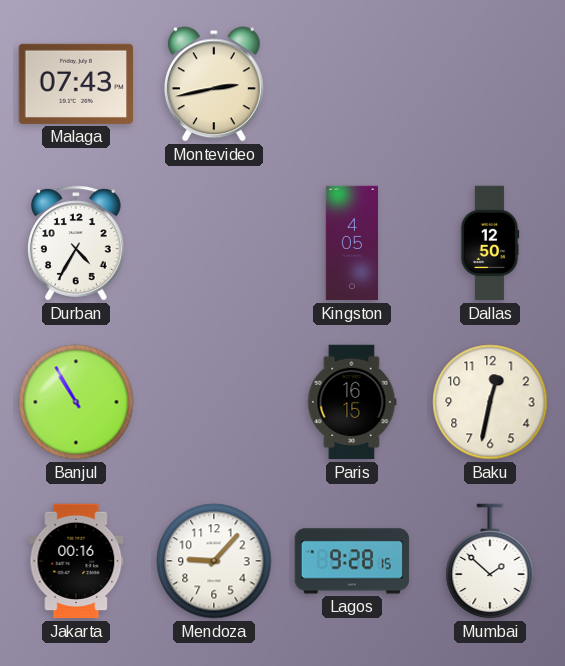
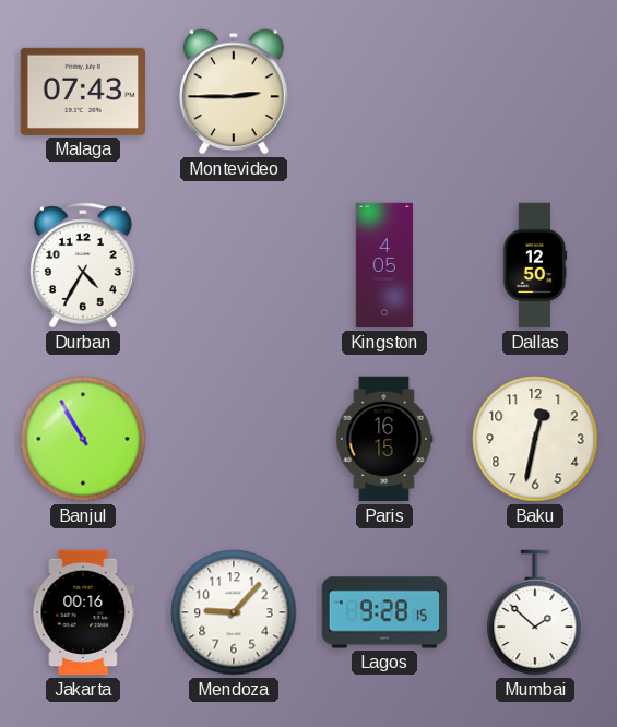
Montevideo: 2:43 -> 2:45 (234, 92)
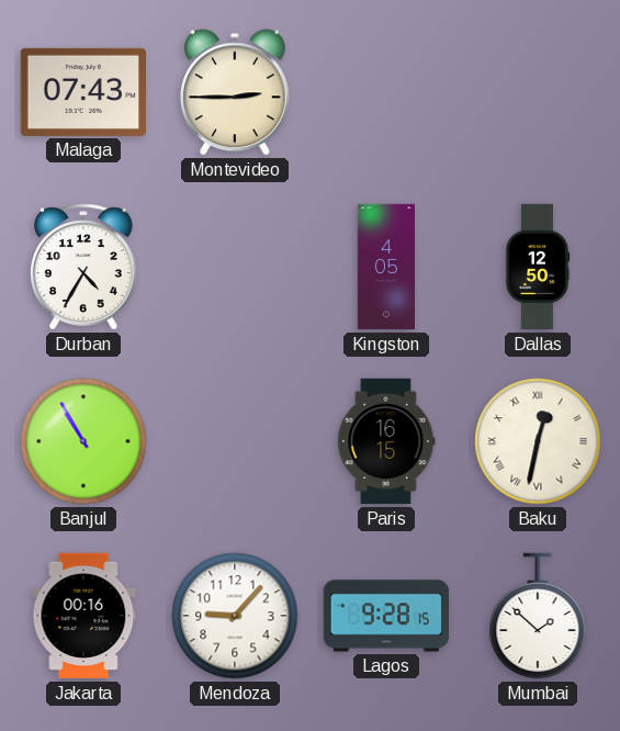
Baku numerals: Arabic -> Roman (538, 441)
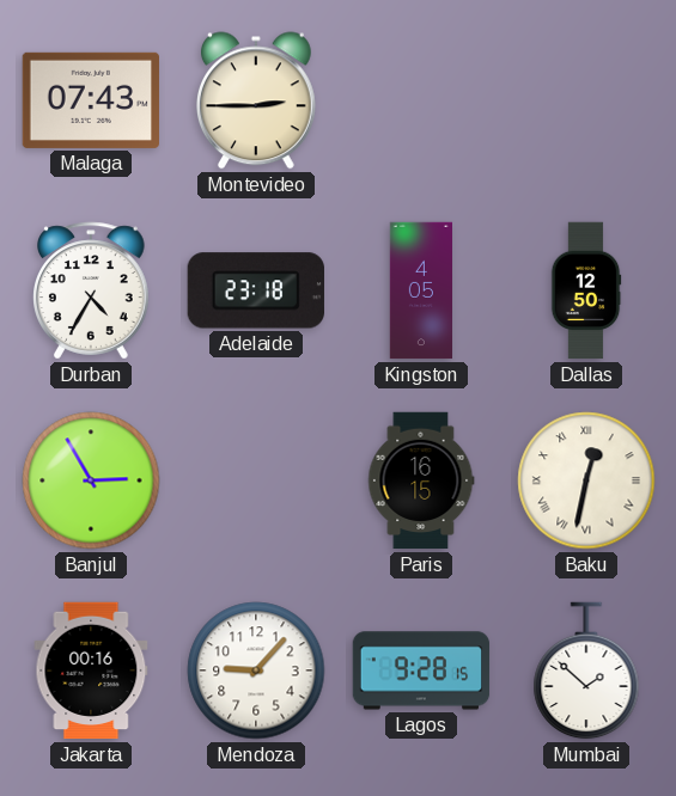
Adelaide: none -> 23:18 (256, 290)
Banjul: 10:55 -> 2:55 (91, 480)
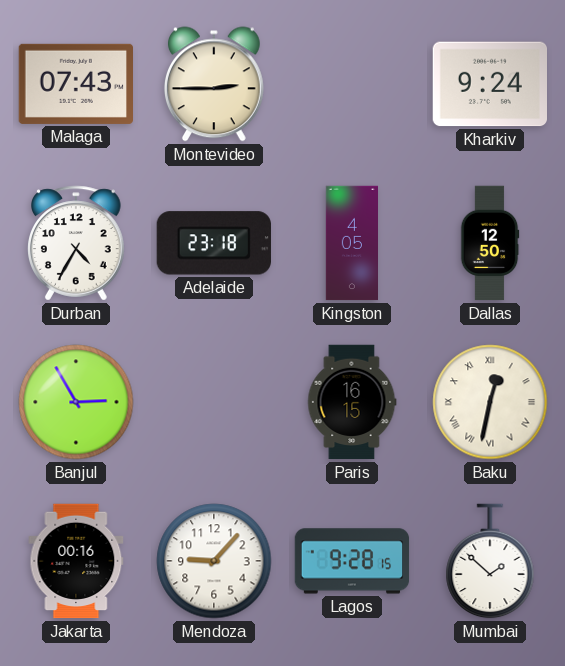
Kharkiv: none -> 9:24 (489, 84)
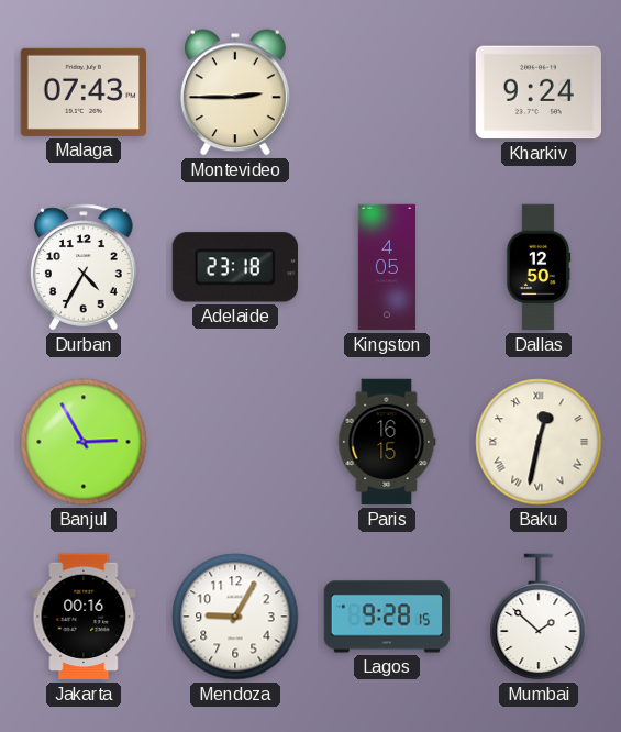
Mendoza: 9:07 -> 9:05 (235, 617)
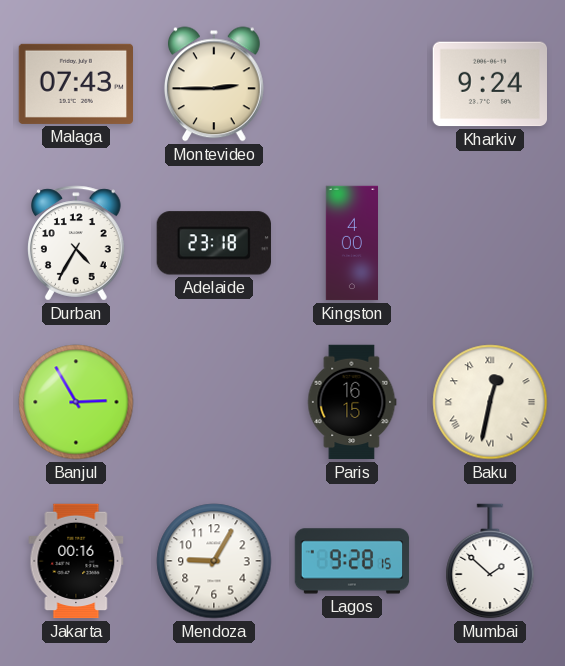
Kingston: 4:05 -> 4:00 (351, 243)
Dallas: 12:50 -> none (539, 267)
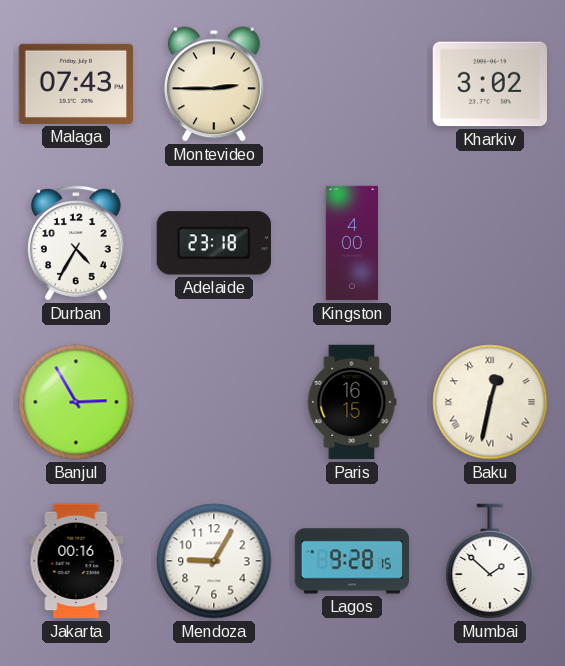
Kharkiv: 9:24 -> 3:02 (489, 84)
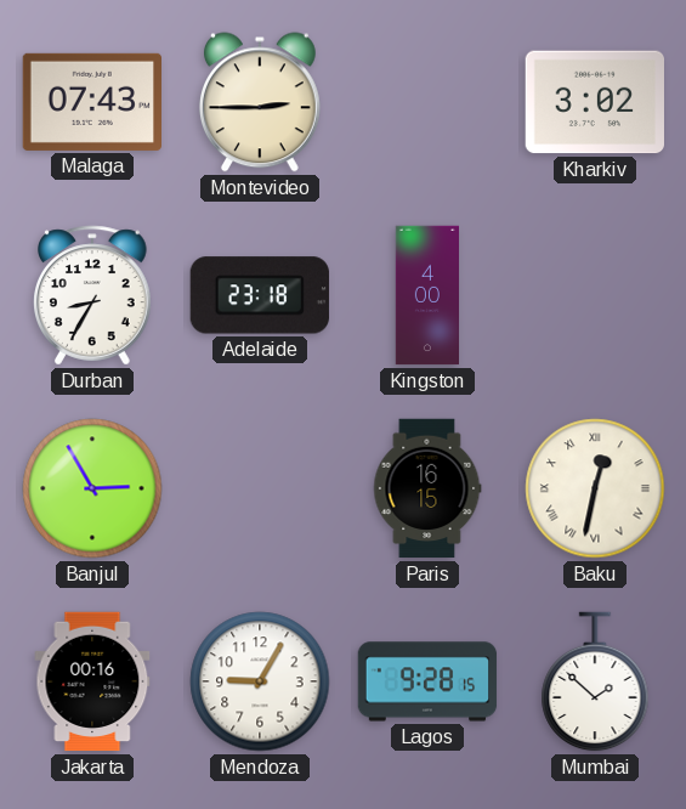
Durban: 4:35 -> 8:35 (93, 295)
